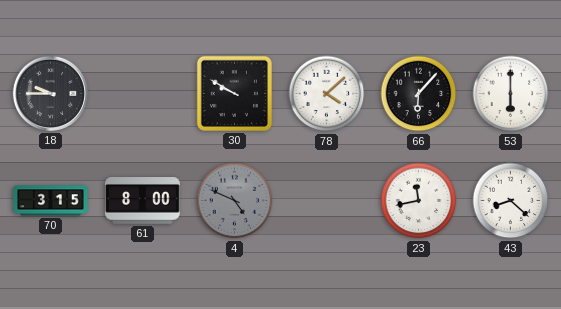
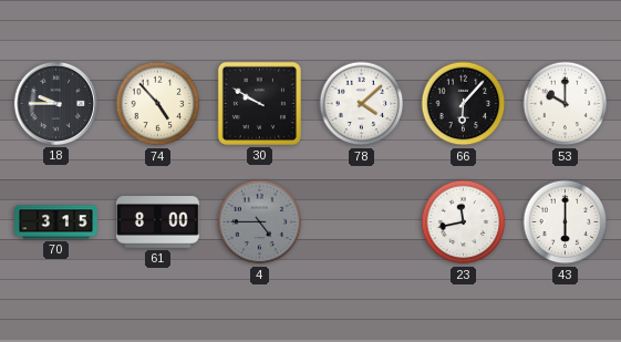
74: none -> 4:53 (158, 104)
53: 6:00 -> 10:00 (566, 104)
4: 4:49 -> 4:45 (260, 222)
43: 8:22 -> 6:00 (566, 222)
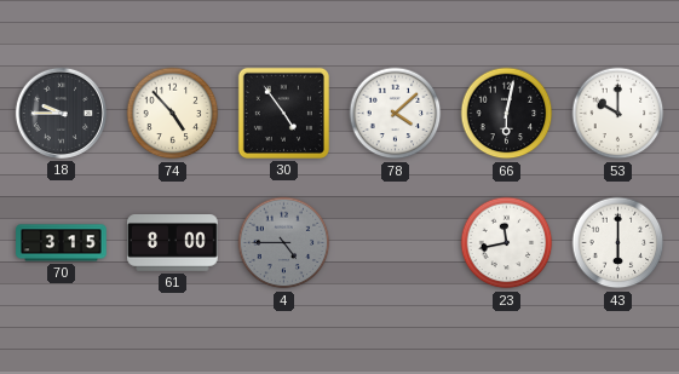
30: 9:50 -> 4:54 (283, 113)
66: 6:07 -> 6:02 (507, 114)
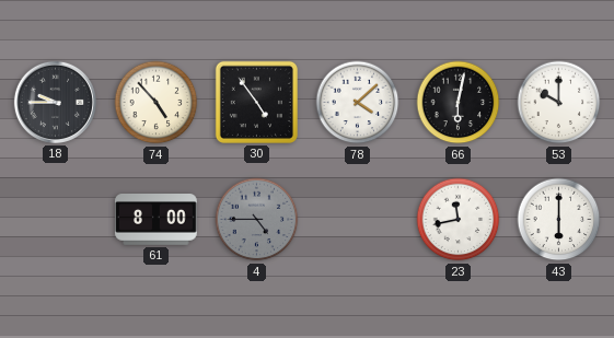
70: 3:15 -> none (62, 243)
